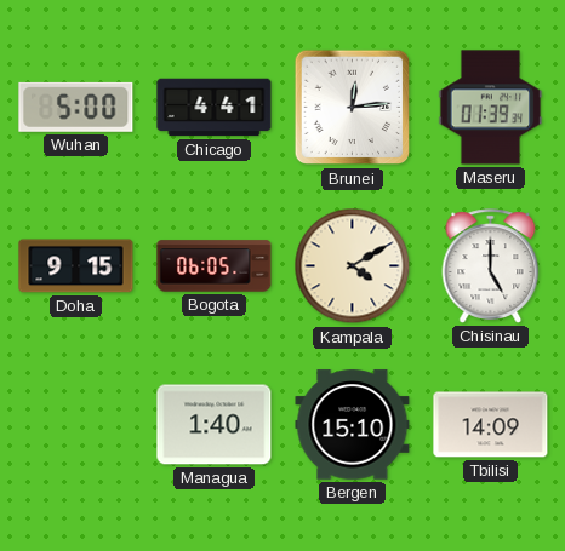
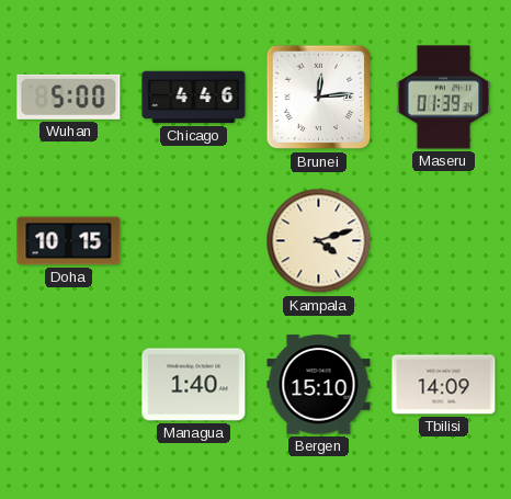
Chicago: 4:41 -> 4:46 (194, 98)
Doha: 9:15 -> 10:15 (69, 241)
Bogota: 06:05 -> none (215, 266)
Kampala: 4:10 -> 4:12 (319, 241)
Chisinau: 5:00 -> none (491, 266)
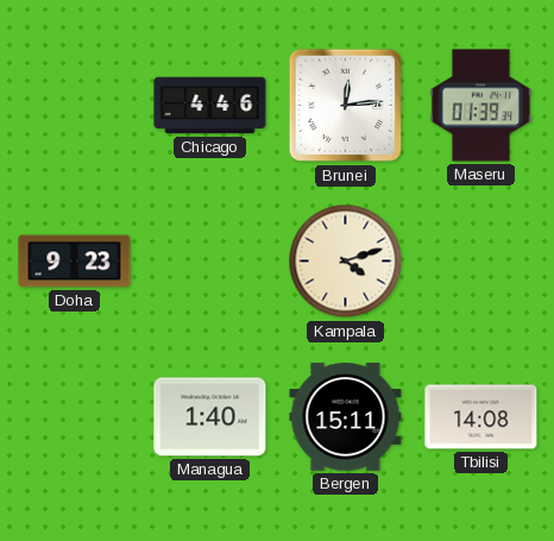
Wuhan: 5:00 -> none (69, 97)
Doha: 10:15 -> 9:23 (75, 262)
Bergen: 15:10 -> 15:11 (346, 417)
Tbilisi: 14:09 -> 14:08 (481, 417)
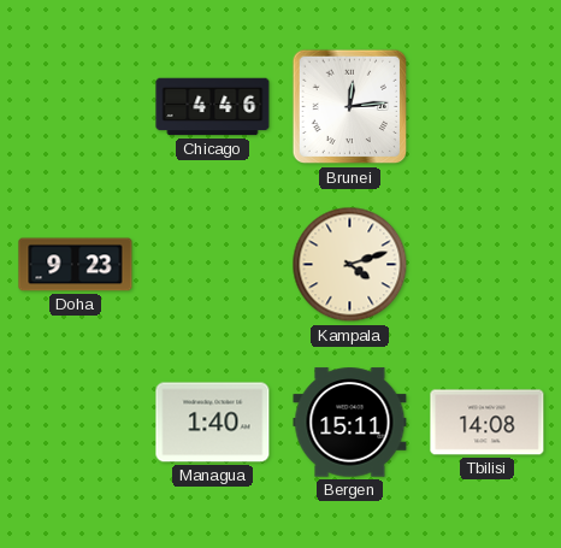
Maseru: 01:39 -> none (481, 106)
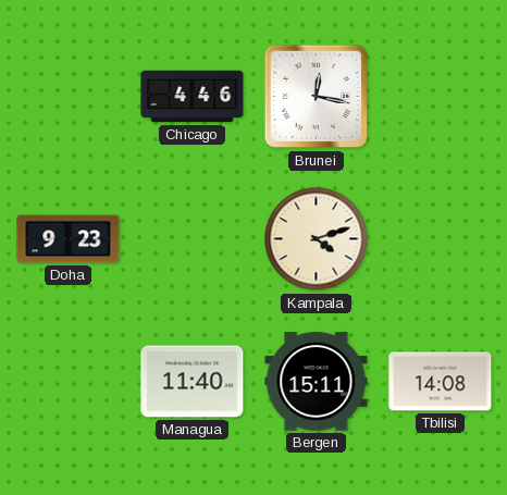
Brunei: 12:14 -> 12:17 (317, 97)
Managua: 1:40 -> 11:40 (193, 382)
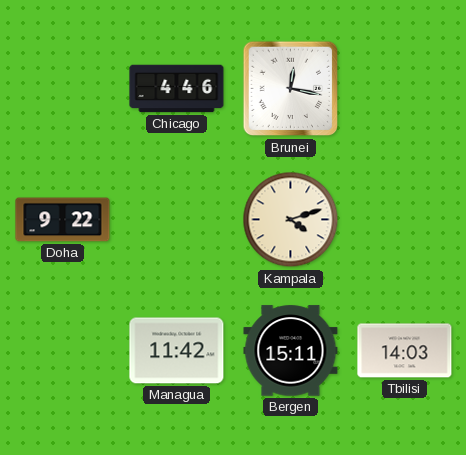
Doha: 9:23 -> 9:22 (63, 220)
Managua: 11:40 -> 11:42 (177, 351)
Tbilisi: 14:08 -> 14:03 (405, 351)
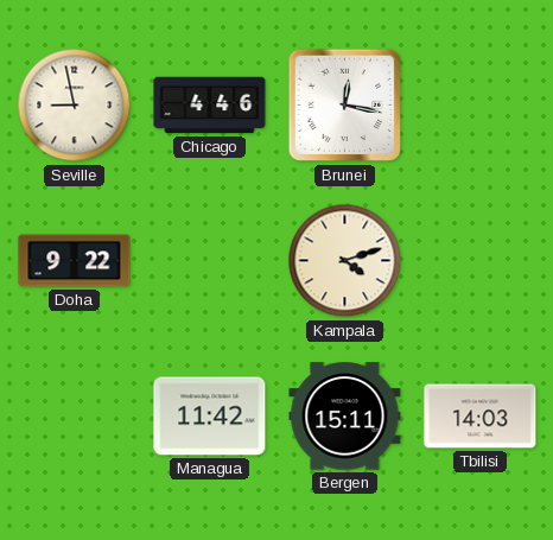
Seville: none -> 8:58 (75, 106)
